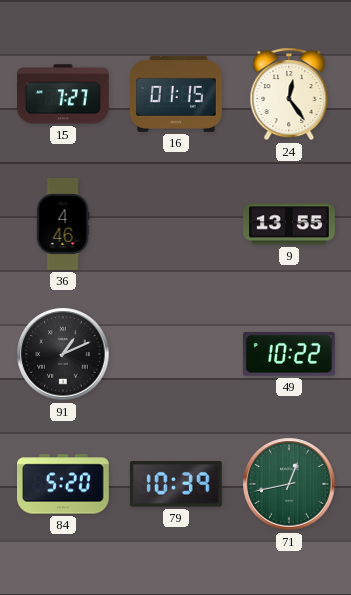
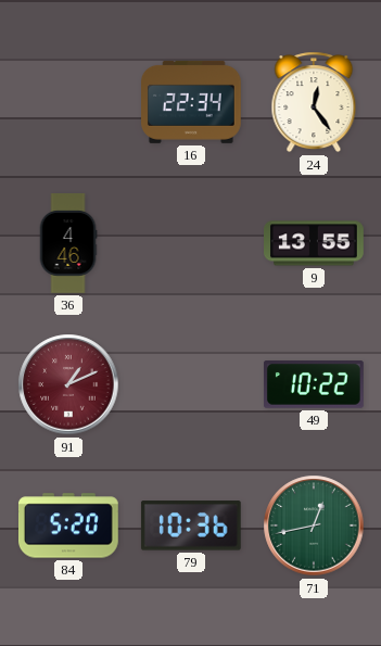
15: 7:27 -> none (64, 94)
16: 01:15 -> 22:34 (192, 102)
91 dial: black -> burgundy (68, 384)
79: 10:39 -> 10:36 (191, 525)
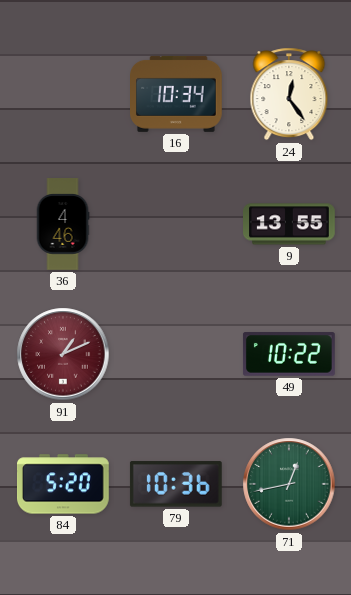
16: 22:34 -> 10:34 (177, 94)
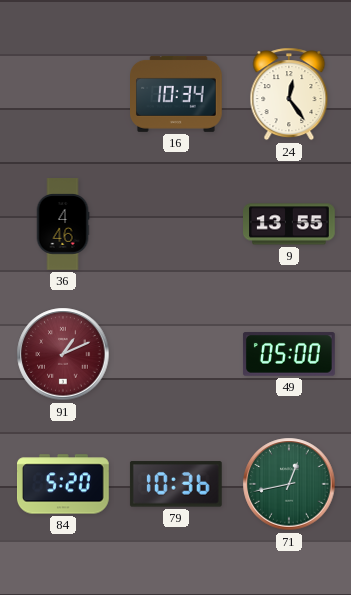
49: 10:22 -> 05:00 (289, 354)
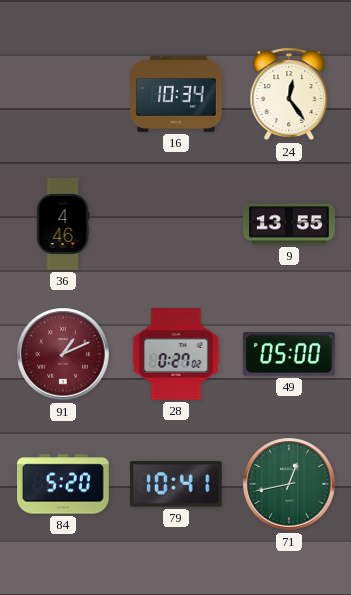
28: none -> 0:27 (176, 355)
79: 10:36 -> 10:41 (176, 484)
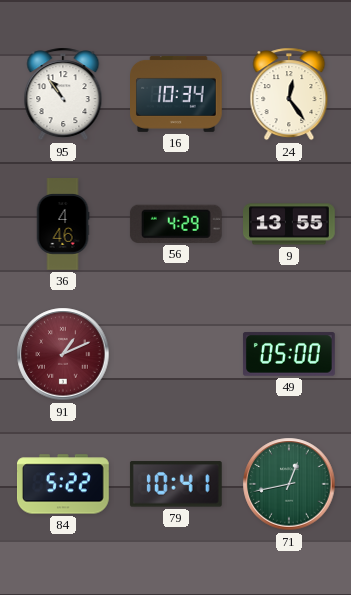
95: none -> 10:54 (63, 94)
56: none -> 4:29 (176, 224)
28: 0:27 -> none (176, 355)
84: 5:20 -> 5:22 (64, 484)
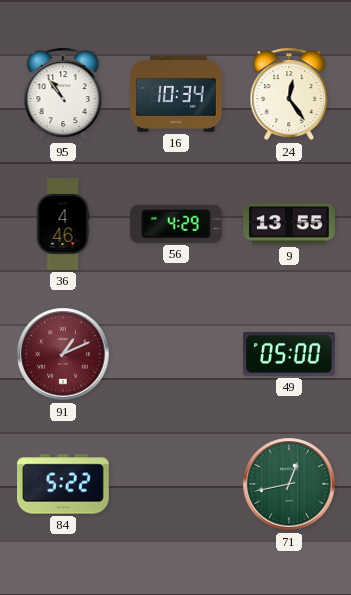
79: 10:41 -> none (176, 484)
